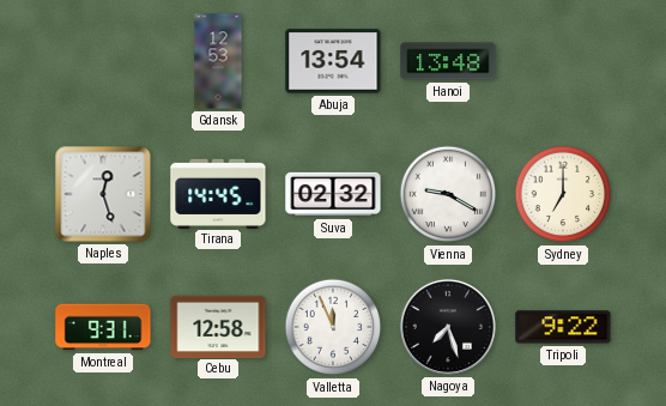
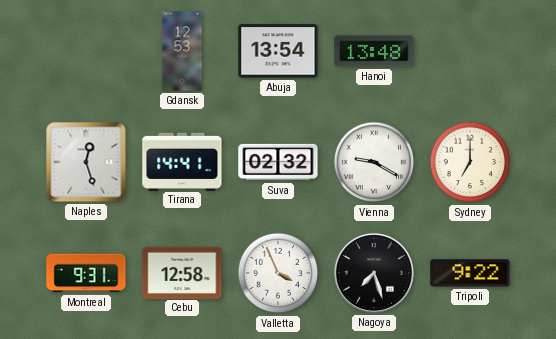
Tirana: 14:45 -> 14:41 (182, 161)
Valletta: 11:56 -> 3:56 (278, 273)
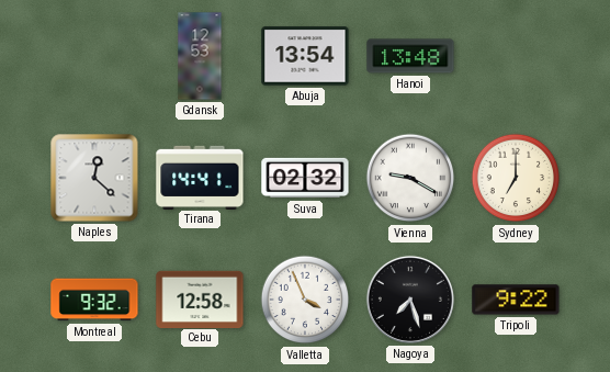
Naples: 12:27 -> 12:22 (94, 178)
Montreal: 9:31 -> 9:32 (94, 300)
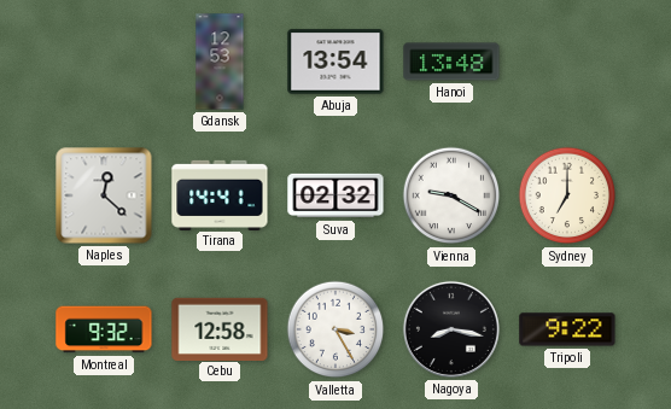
Valletta: 3:56 -> 3:25 (335, 329)
Nagoya: 7:27 -> 8:17 (451, 329)
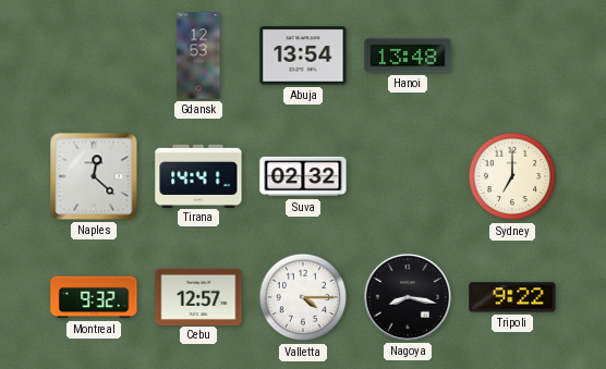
Vienna: 9:20 -> none (451, 195)
Cebu: 12:58 -> 12:57 (198, 296)
Valletta: 3:25 -> 4:15 (303, 297)
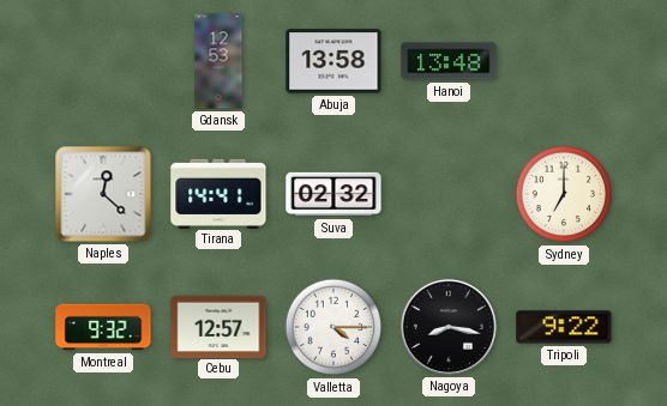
Abuja: 13:54 -> 13:58 (333, 61)
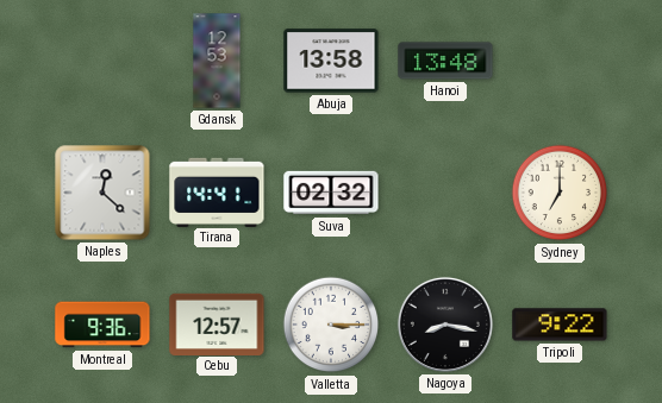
Montreal: 9:32 -> 9:36 (102, 325)
Valletta: 4:15 -> 3:15 (331, 325)
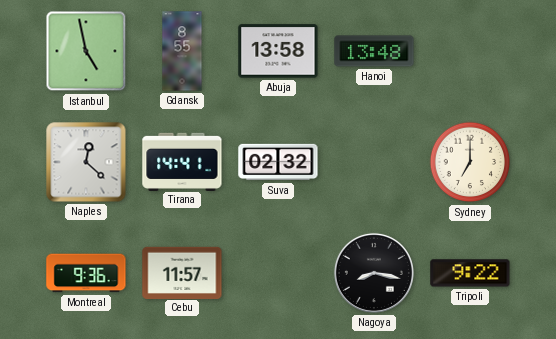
Istanbul: none -> 4:58 (86, 51)
Gdansk: 12:53 -> 8:55 (182, 51)
Cebu: 12:57 -> 11:57 (182, 272)
Valletta: 3:15 -> none (331, 325)
